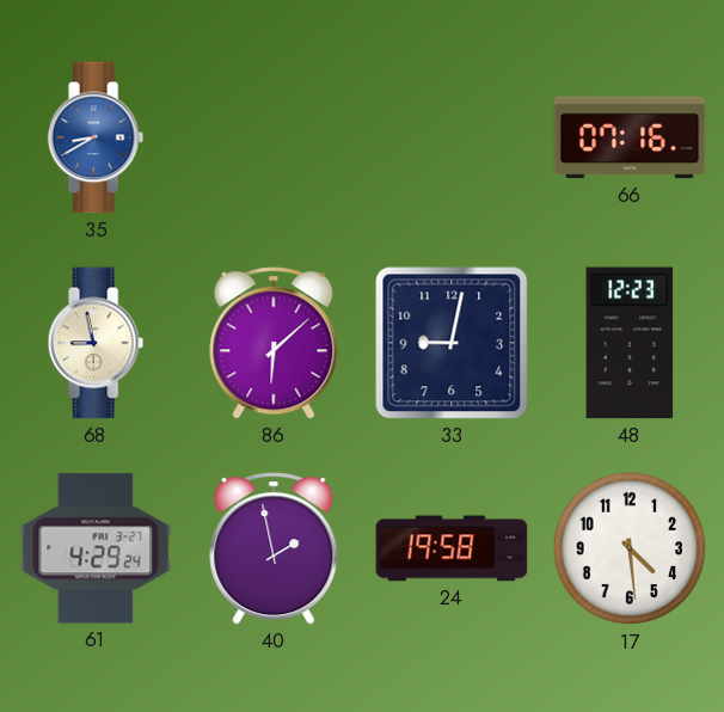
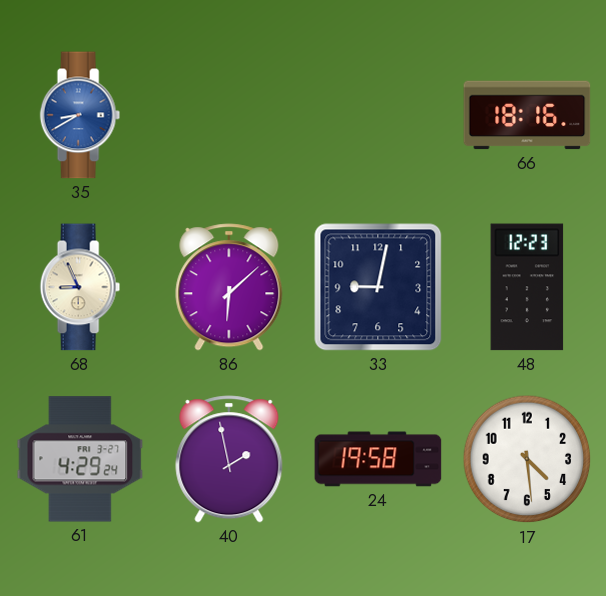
66: 07:16 -> 18:16 (527, 115)
68: 8:58 -> 8:56 (80, 287)
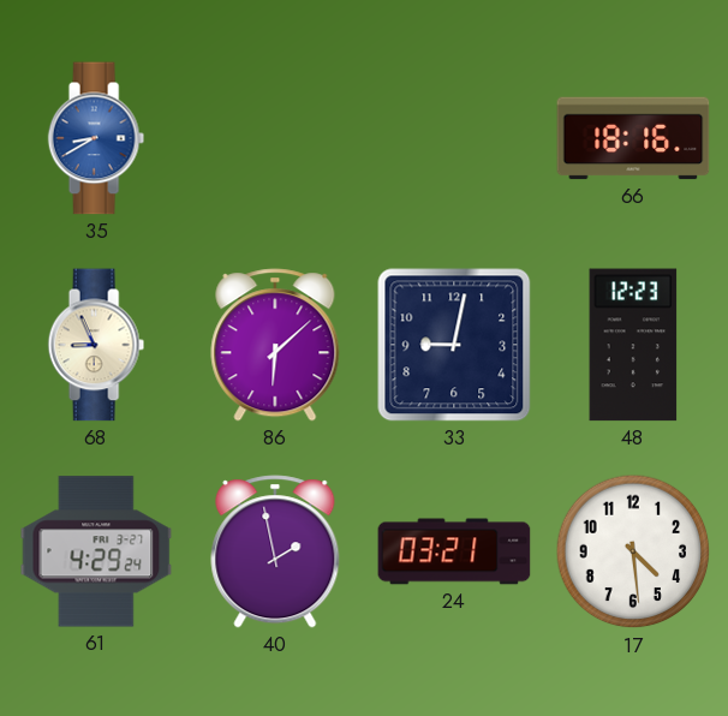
24: 19:58 -> 03:21 (454, 551)
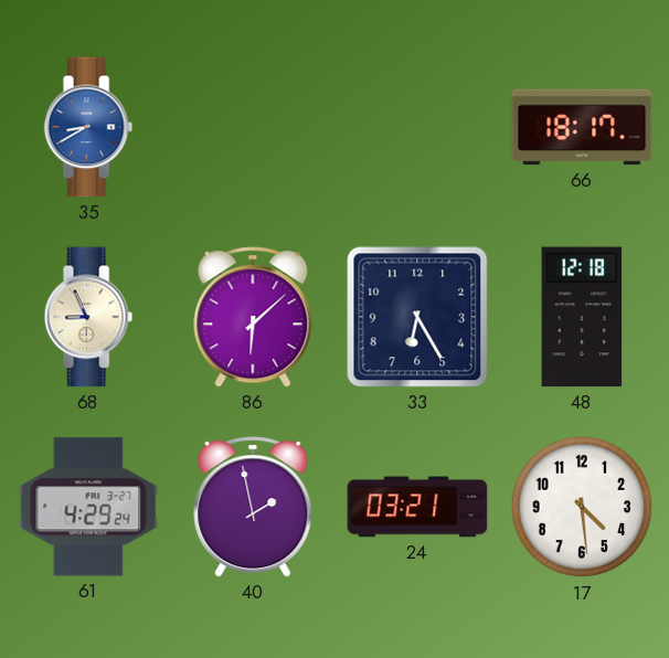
66: 18:16 -> 18:17 (582, 127)
33: 9:02 -> 6:25 (417, 317)
48: 12:23 -> 12:18 (582, 317)
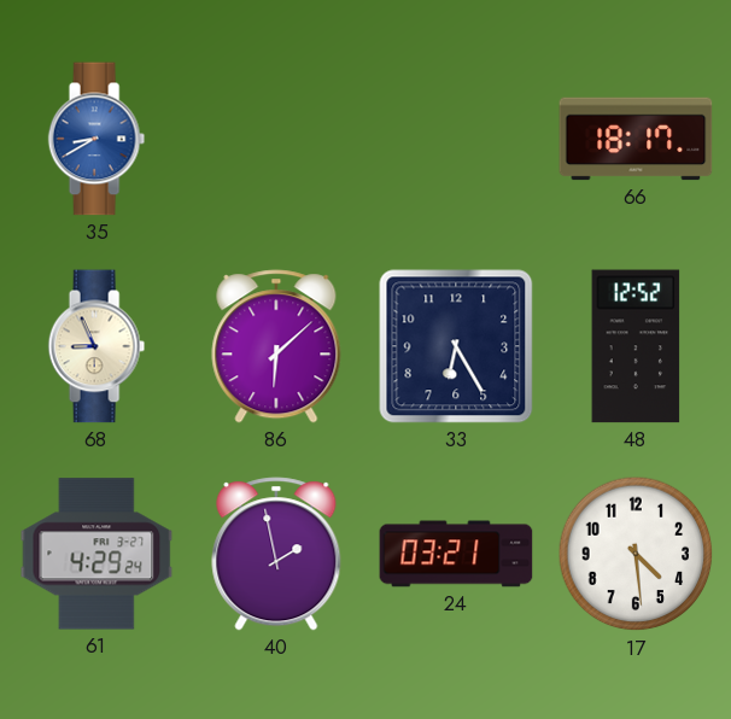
48: 12:18 -> 12:52 (636, 346)
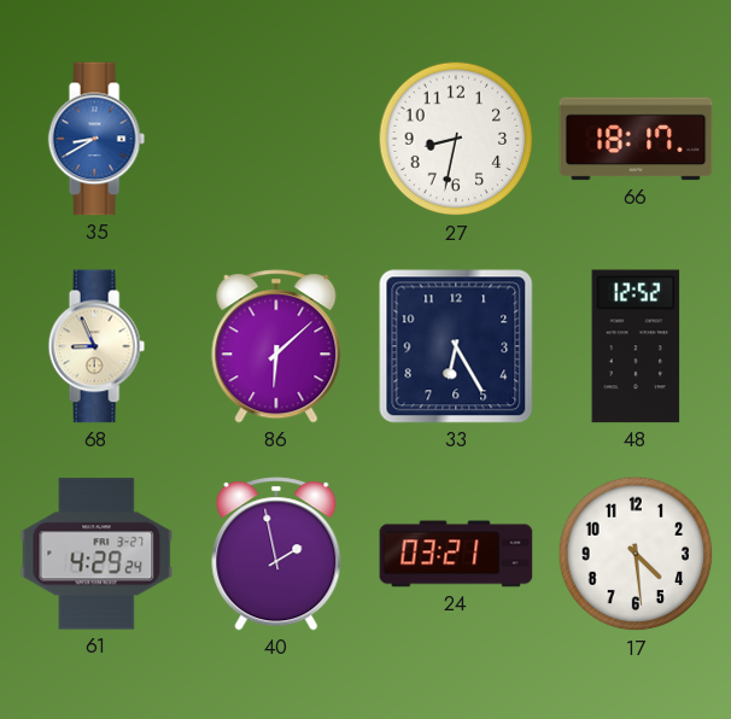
27: none -> 8:32 (456, 139)
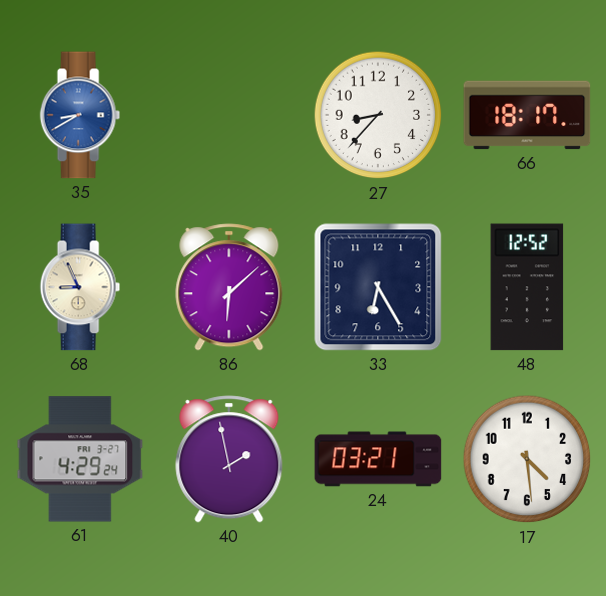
27: 8:32 -> 8:37 (378, 115)
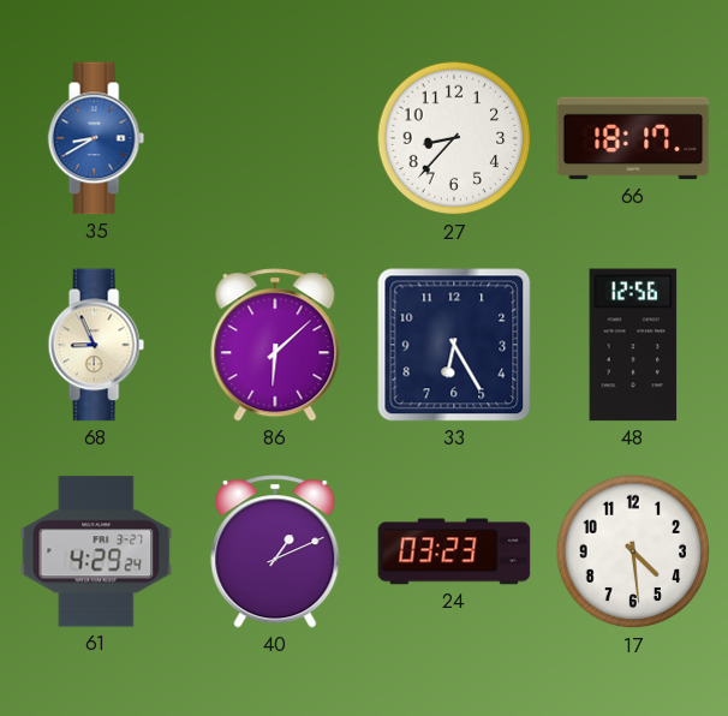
48: 12:52 -> 12:56 (633, 345)
40: 1:58 -> 1:11 (275, 551)
24: 03:21 -> 03:23 (454, 551)
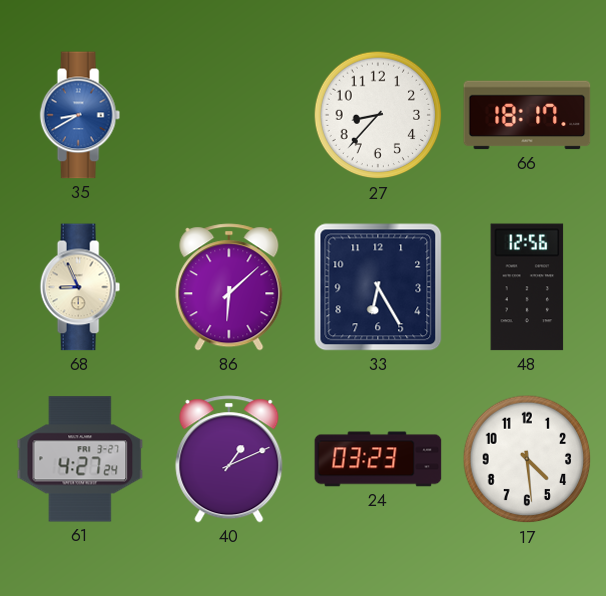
61: 4:29 -> 4:27 (80, 459)
